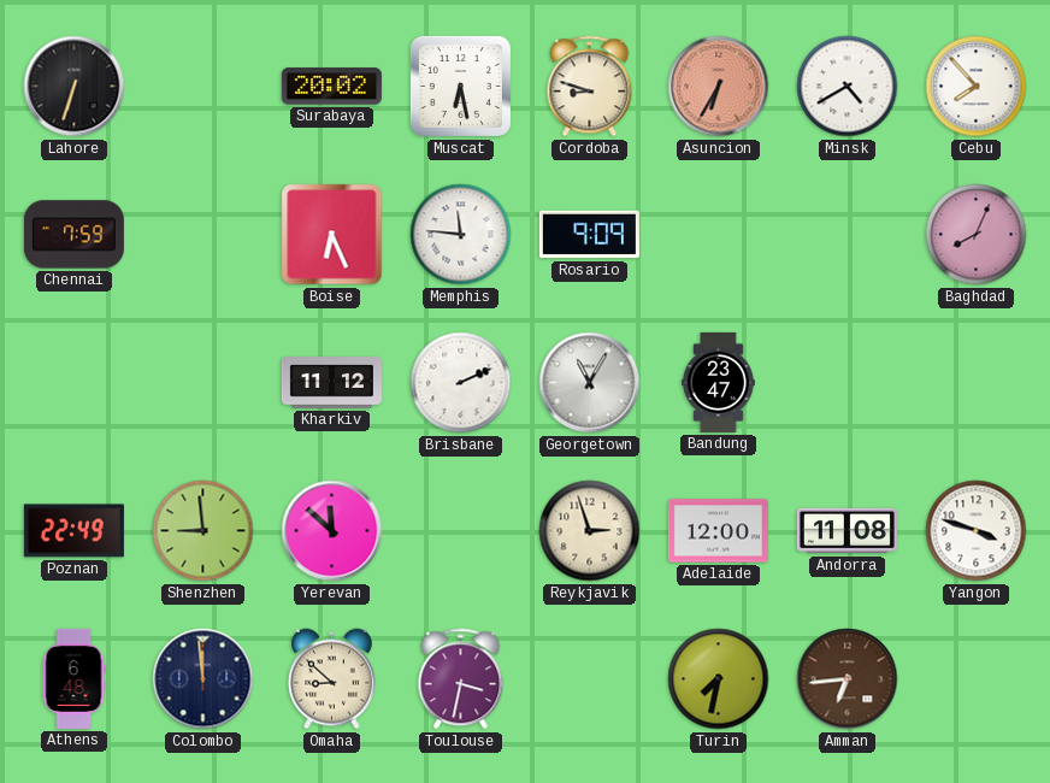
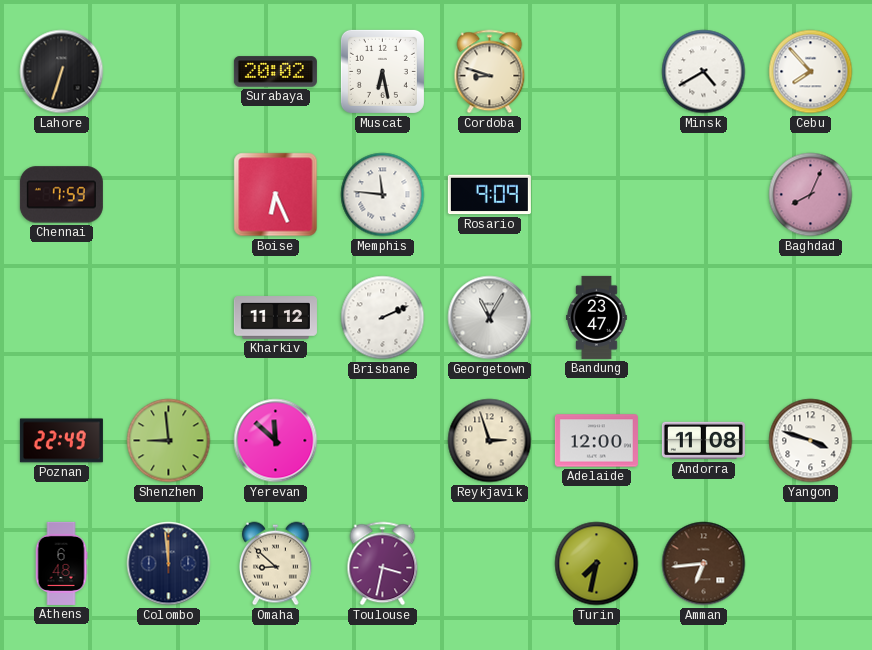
Asuncion: 6:35 -> none (719, 87)
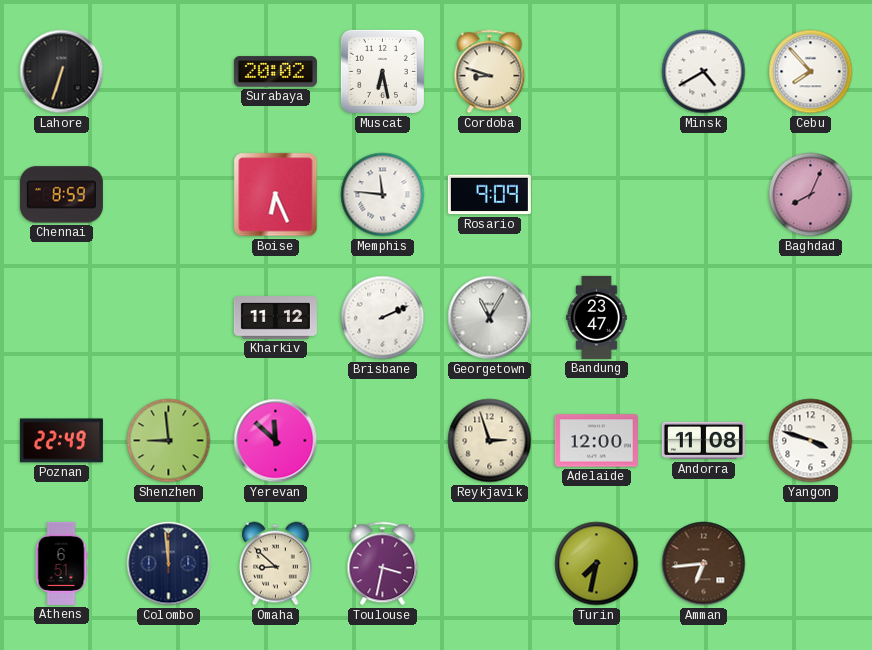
Chennai: 7:59 -> 8:59 (61, 195)
Athens: 6:48 -> 6:51 (61, 563)
